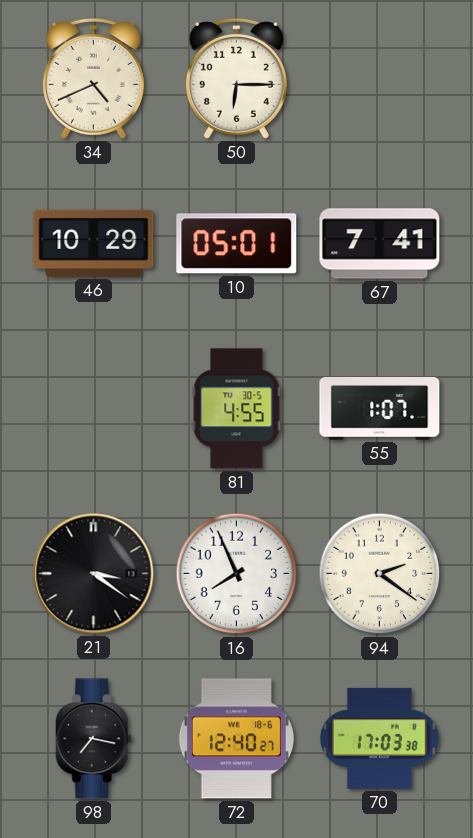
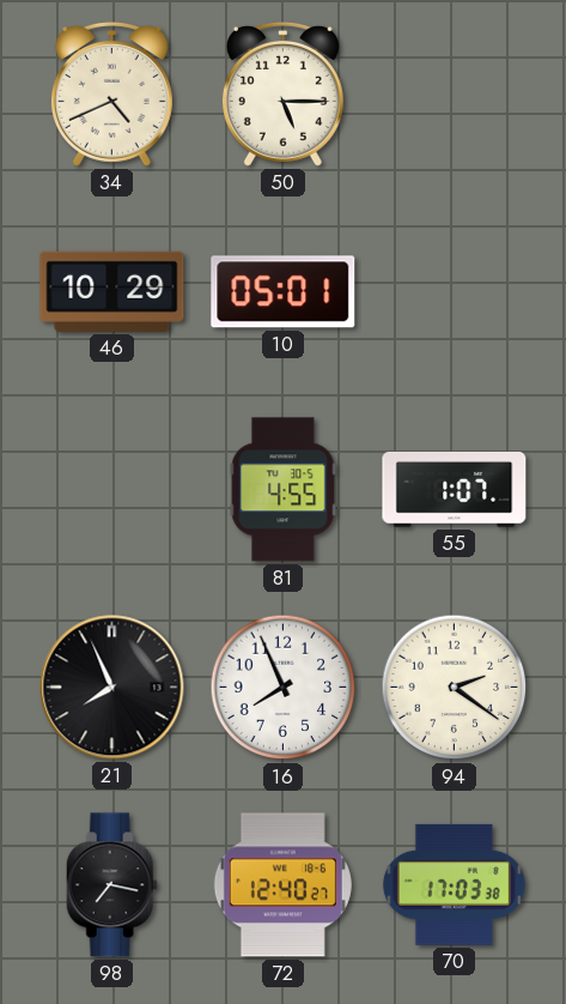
50: 6:15 -> 5:15 (282, 93)
67: 7:41 -> none (380, 244)
21: 3:21 -> 7:56 (112, 688)
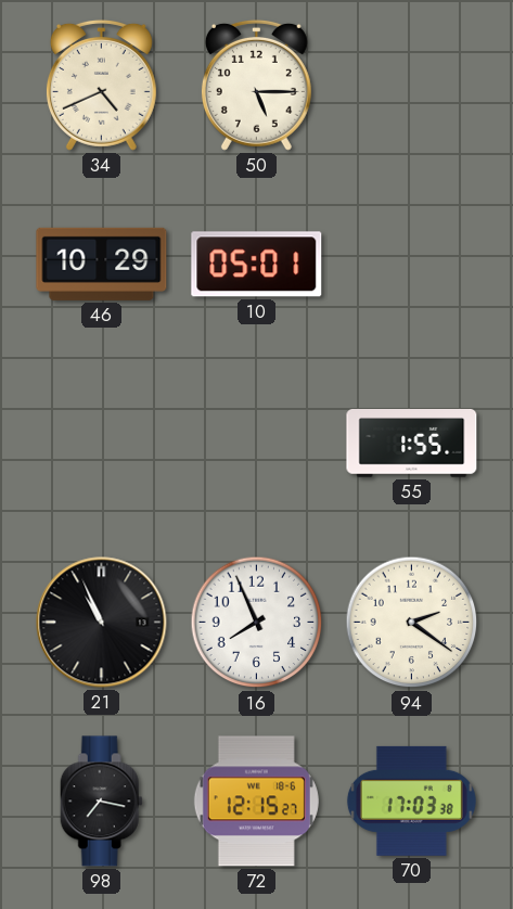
81: 4:55 -> none (284, 490)
55: 1:07 -> 1:55 (412, 444)
21: 7:56 -> 10:56 (102, 623)
72: 12:40 -> 12:15 (256, 802)
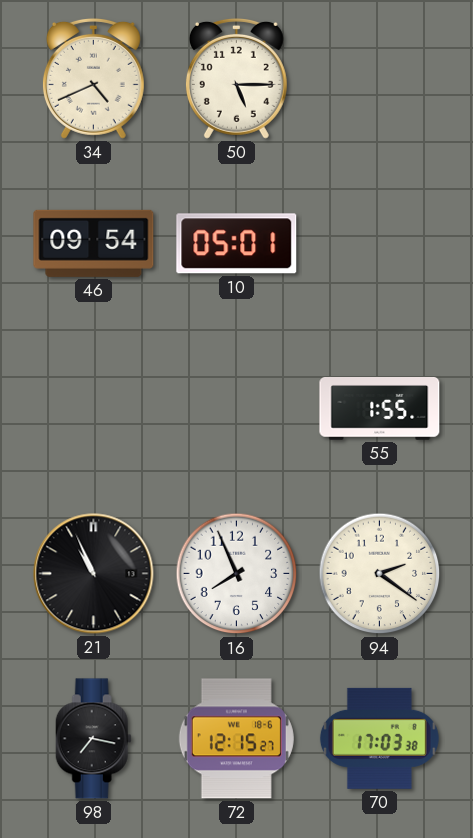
46: 10:29 -> 09:54 (94, 243)
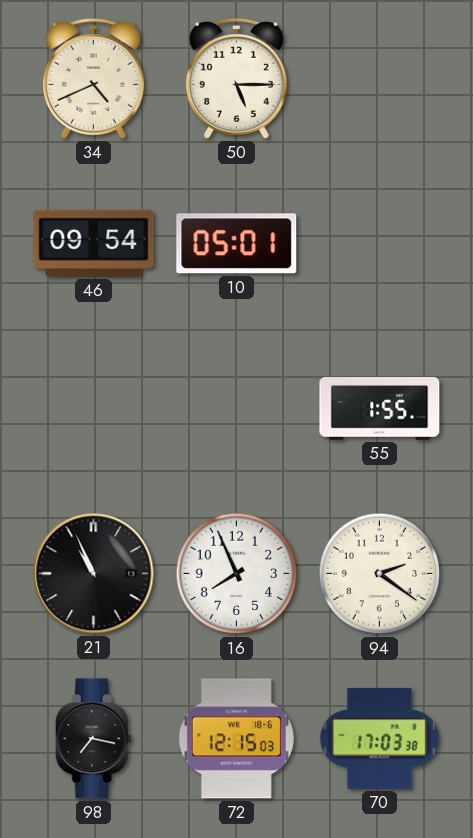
72: 12:15:27 -> 12:15:03 (236, 739)
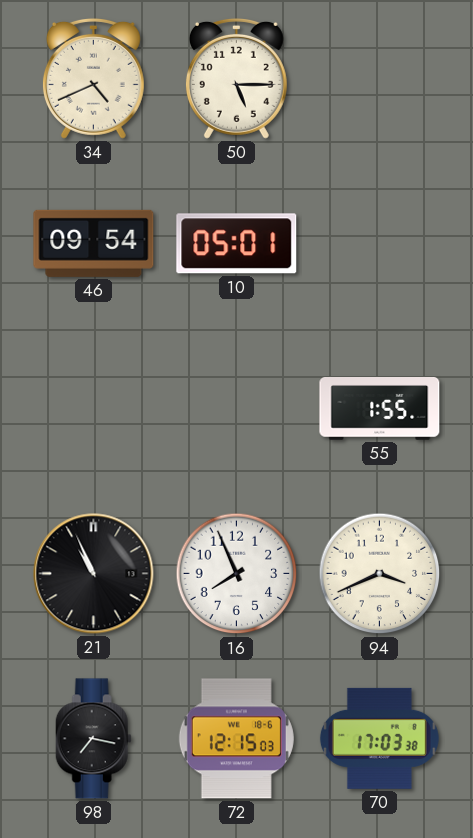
94: 2:21 -> 3:41 (380, 574)
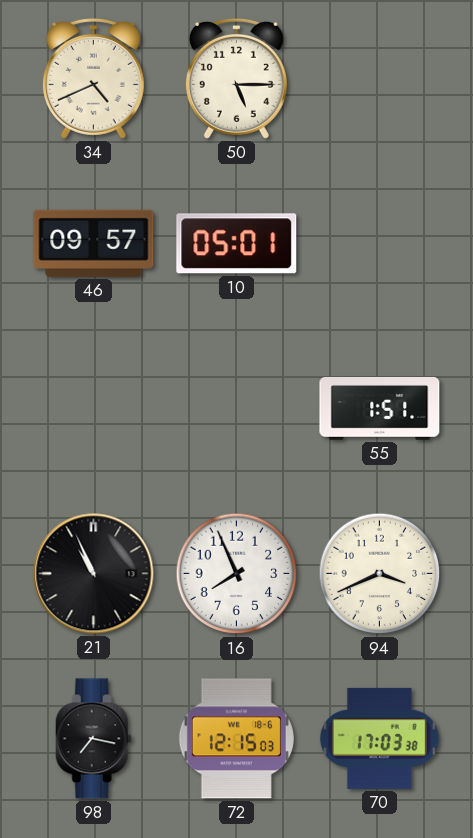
46: 09:54 -> 09:57 (94, 243)
55: 1:55 -> 1:51 (380, 409)
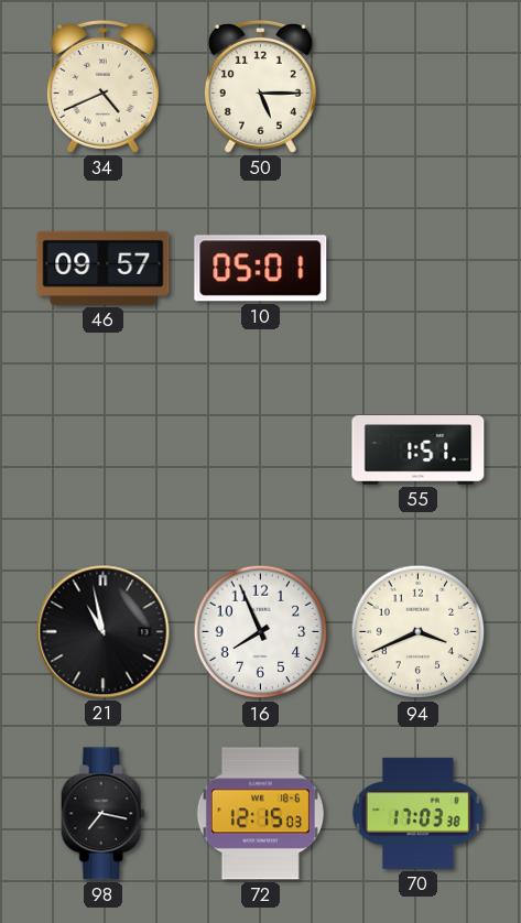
21: 10:56 -> 10:58 (104, 632)
